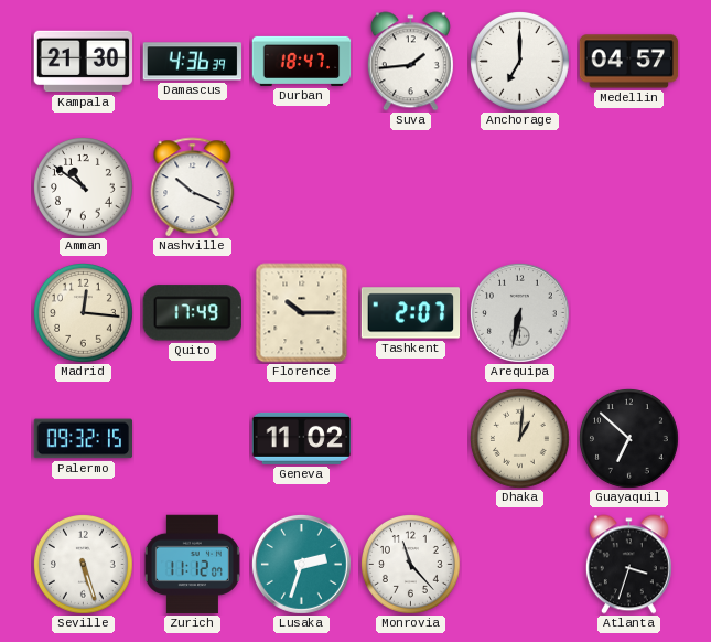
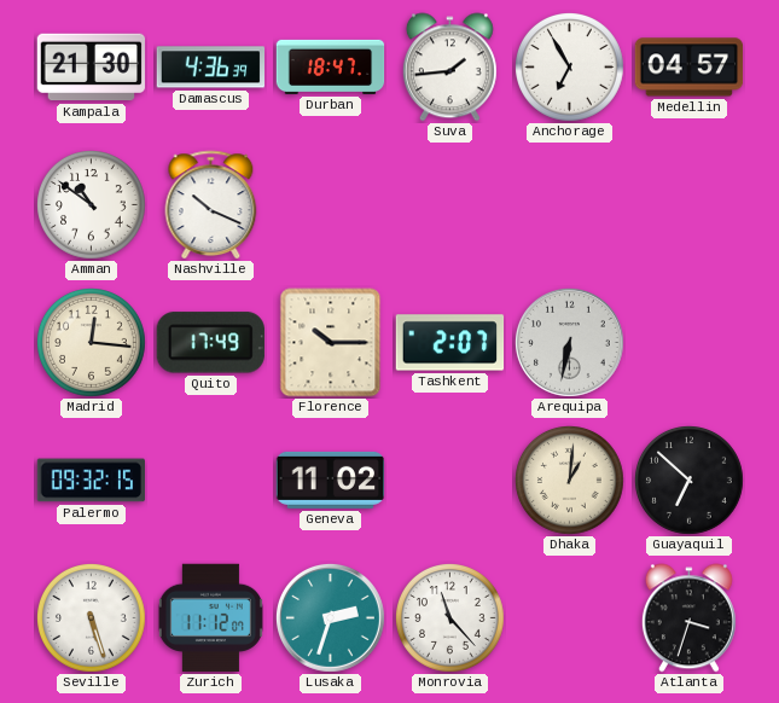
Anchorage: 7:00 -> 6:55 (570, 68)
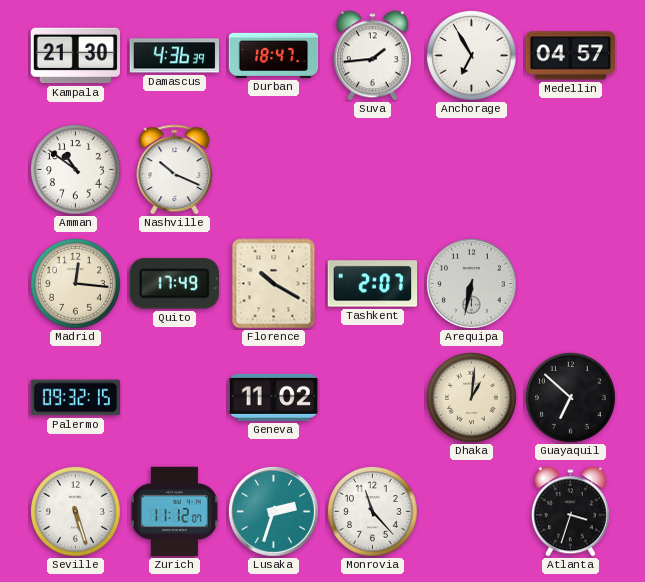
Florence: 10:15 -> 10:20 (274, 284)
